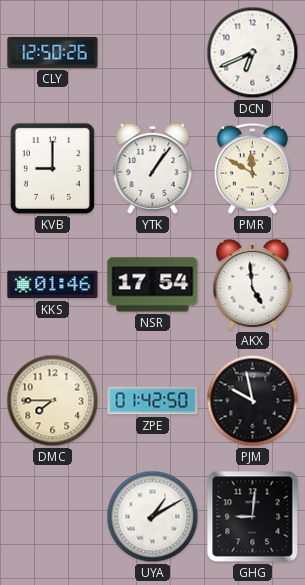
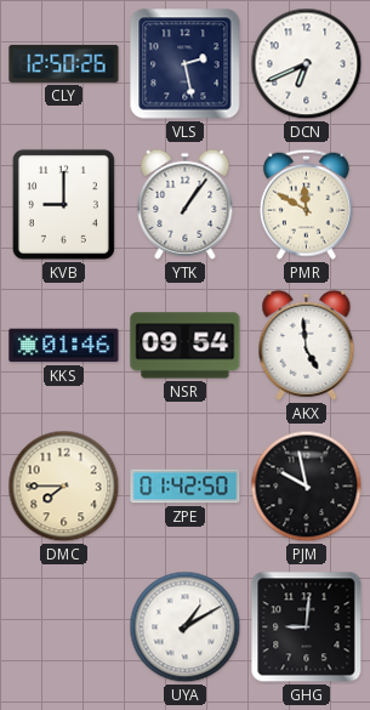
VLS: none -> 2:28 (186, 64)
NSR: 17:54 -> 09:54 (186, 346)
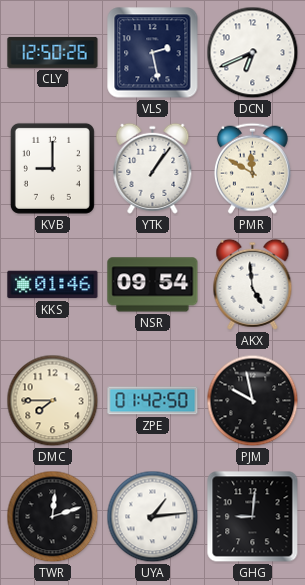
TWR: none -> 12:12 (53, 517)
UYA: 1:10 -> 1:14 (153, 517)
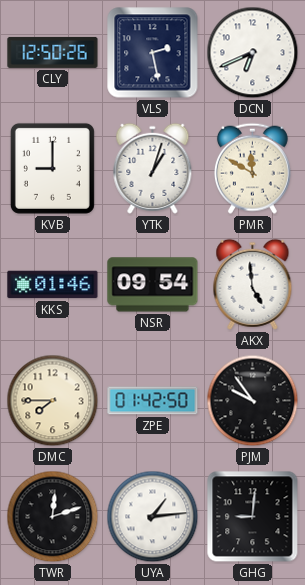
YTK: 1:06 -> 1:03 (153, 168)
PJM: 9:58 -> 9:54 (253, 401)
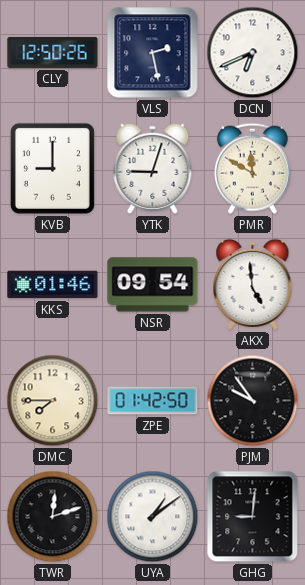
YTK: 1:03 -> 9:03 (153, 168)
UYA: 1:14 -> 1:09 (153, 517)
